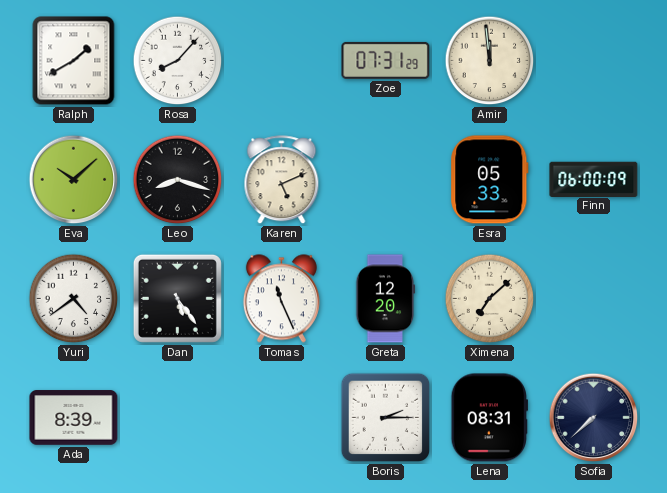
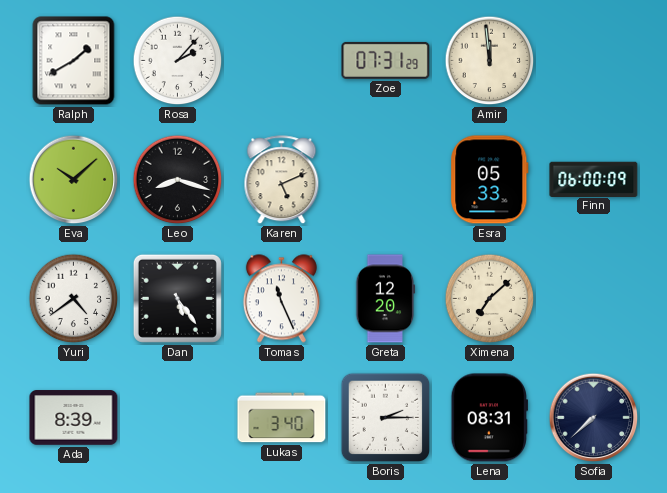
Rosa: 8:07 -> 2:07 (178, 61)
Lukas: none -> 3:40 (282, 418)
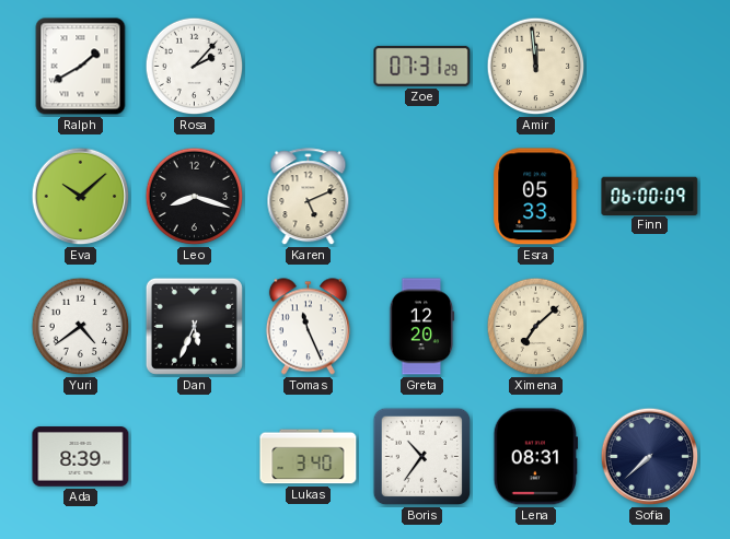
Dan: 5:24 -> 5:34 (194, 326)
Boris: 2:15 -> 10:36 (422, 457)
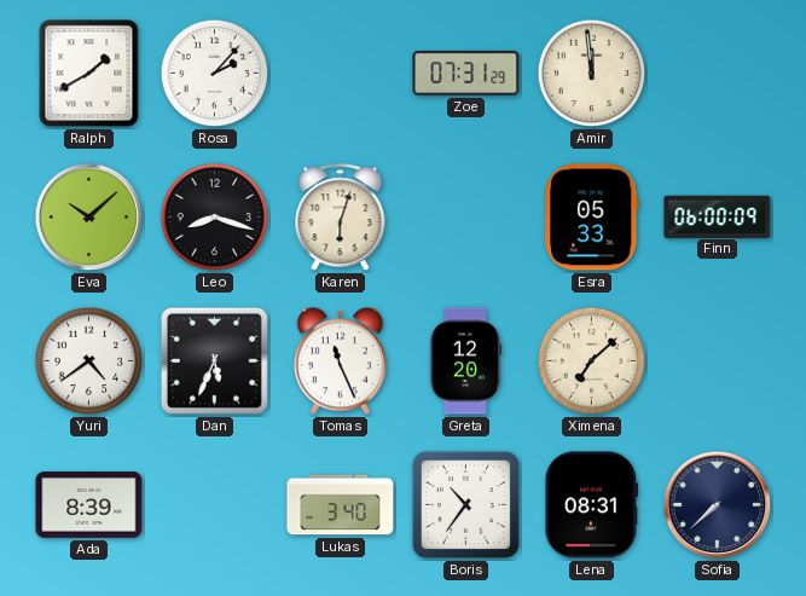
Karen: 5:11 -> 6:03 (341, 218)
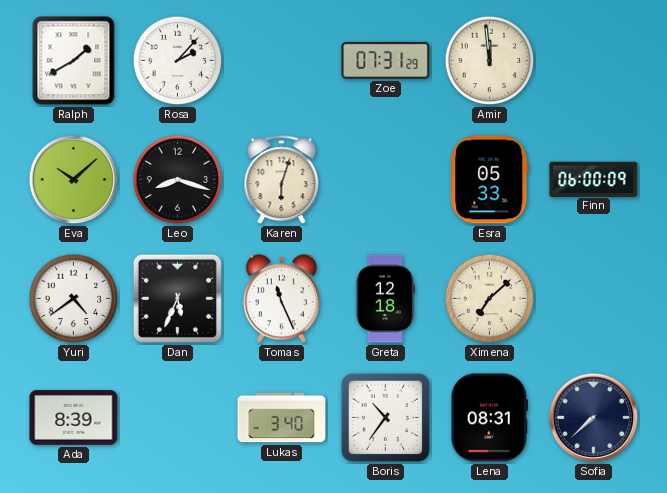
Greta: 12:20 -> 12:18 (386, 299)
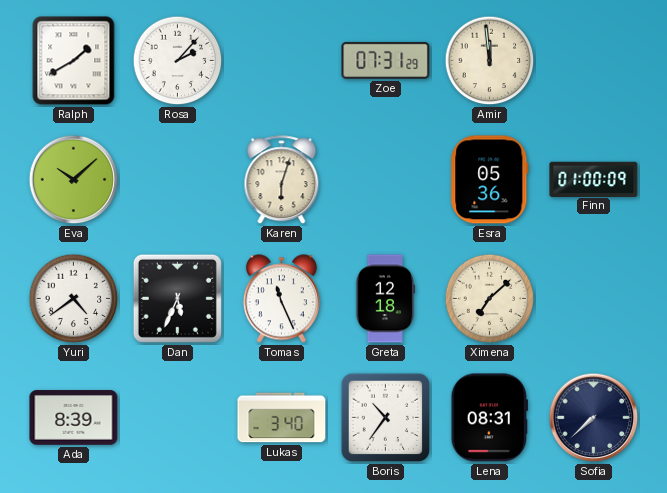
Leo: 8:18 -> none (178, 180)
Esra: 05:33 -> 05:36 (490, 180)
Finn: 06:00 -> 01:00 (594, 179)
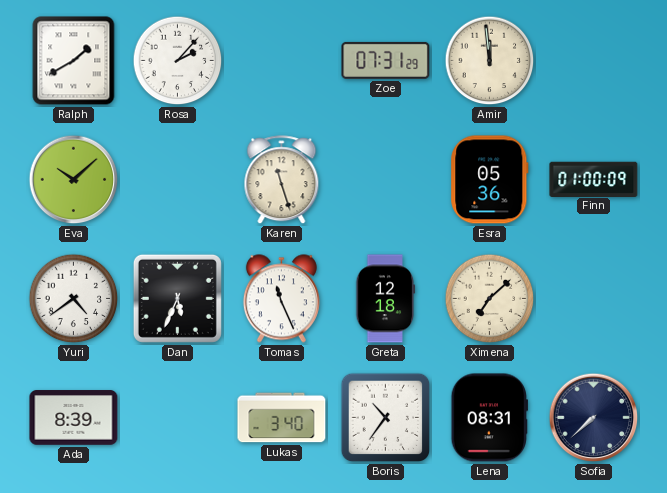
Karen: 6:03 -> 11:27 (282, 180)
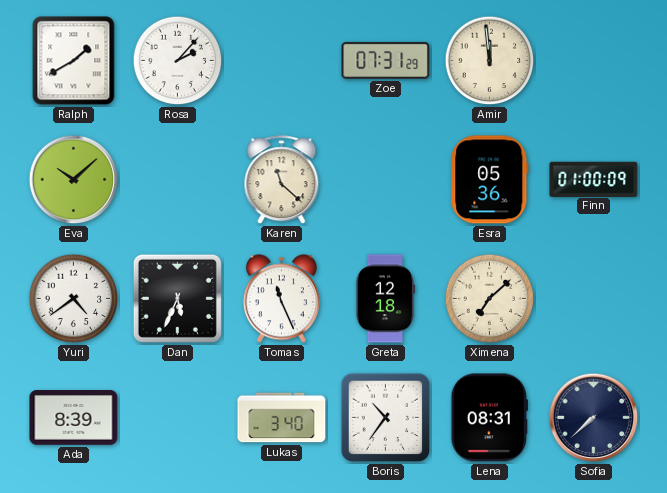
Karen: 11:27 -> 11:22 (282, 180)
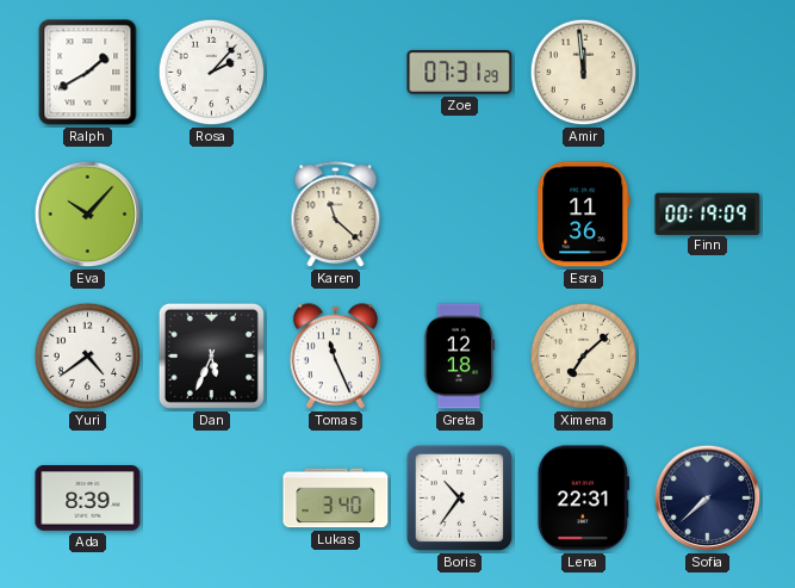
Eva: 10:08 -> 10:07 (88, 215)
Esra: 05:36 -> 11:36 (584, 215)
Finn: 01:00 -> 00:19 (708, 213)
Lena: 08:31 -> 22:31 (583, 499)
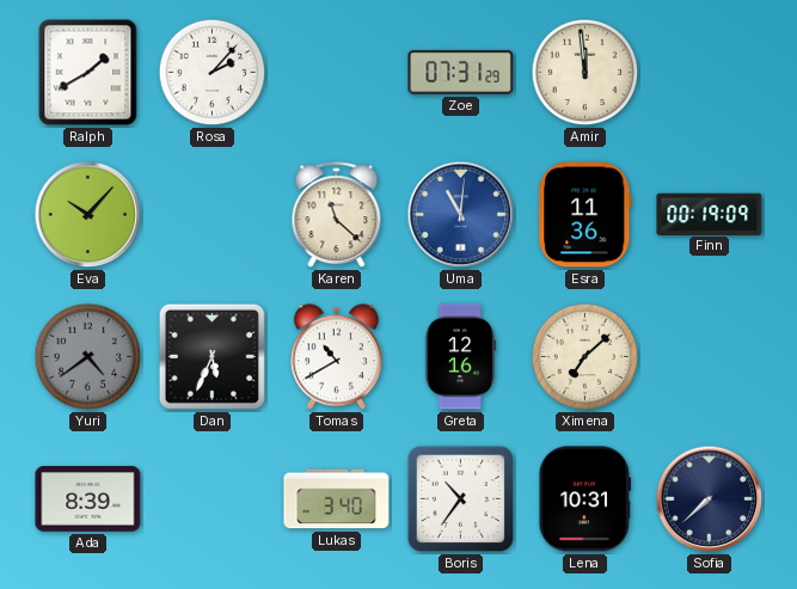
Uma: none -> 11:01 (461, 215)
Yuri dial: white -> grey (88, 357)
Tomas: 11:26 -> 10:40 (336, 357)
Greta: 12:18 -> 12:16 (461, 357)
Lena: 22:31 -> 10:31 (584, 499)
